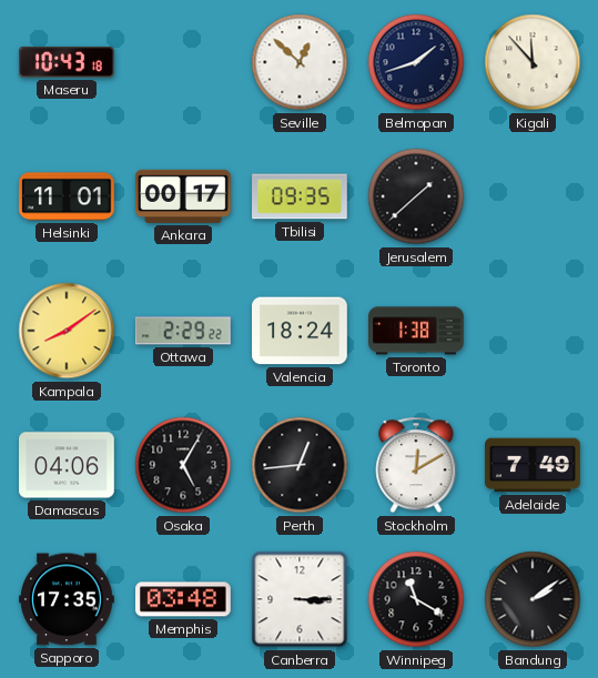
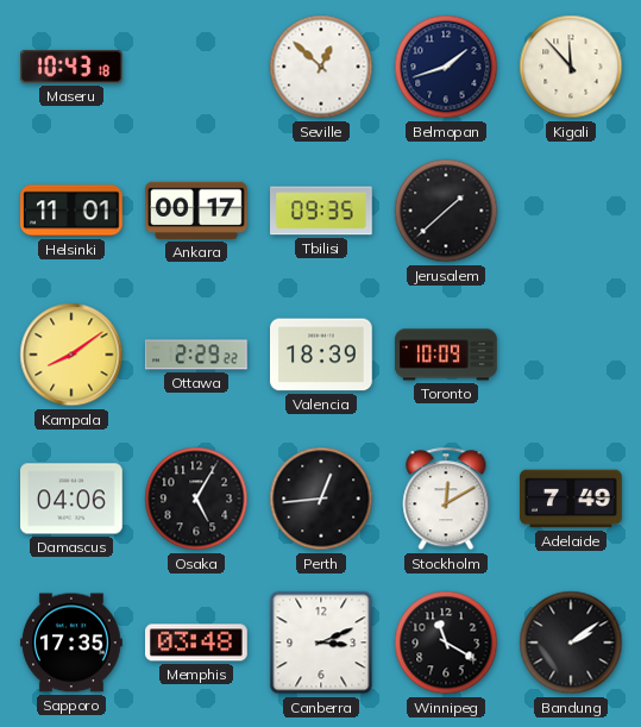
Valencia: 18:24 -> 18:39 (322, 355)
Toronto: 1:38 -> 10:09 (447, 355)
Canberra: 3:15 -> 3:11 (321, 643)
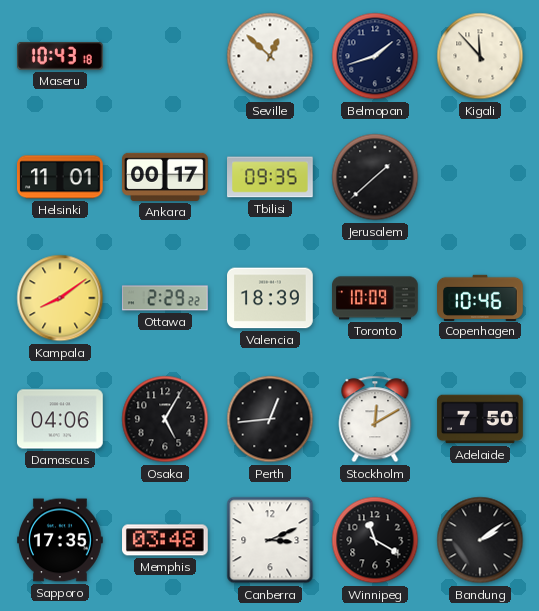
Copenhagen: none -> 10:46 (480, 297)
Adelaide: 7:49 -> 7:50 (480, 419)
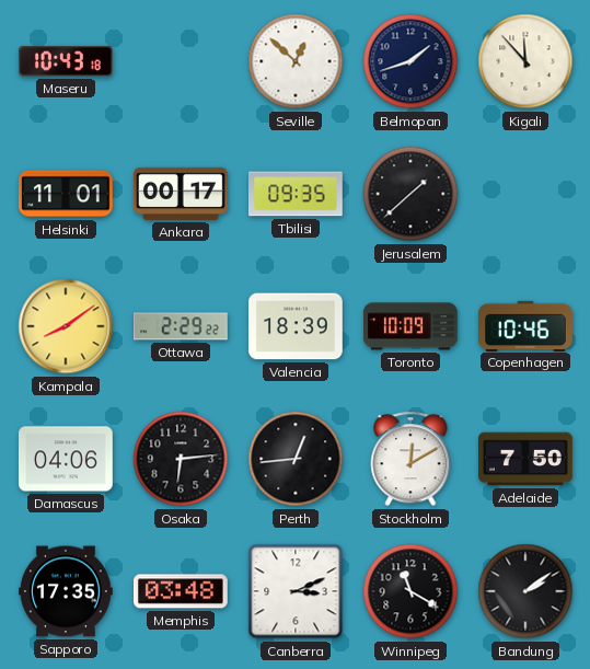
Osaka: 5:05 -> 6:14 (181, 459)
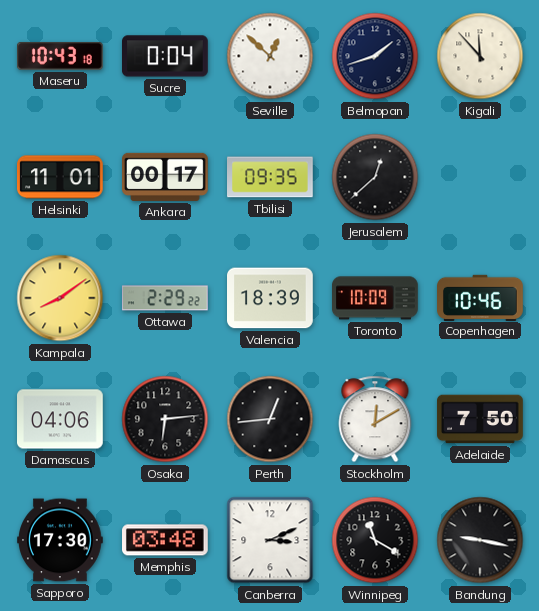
Sucre: none -> 0:04 (166, 56)
Jerusalem: 1:38 -> 12:38 (375, 177)
Sapporo: 17:35 -> 17:30 (61, 540)
Bandung: 2:09 -> 9:17 (480, 540)
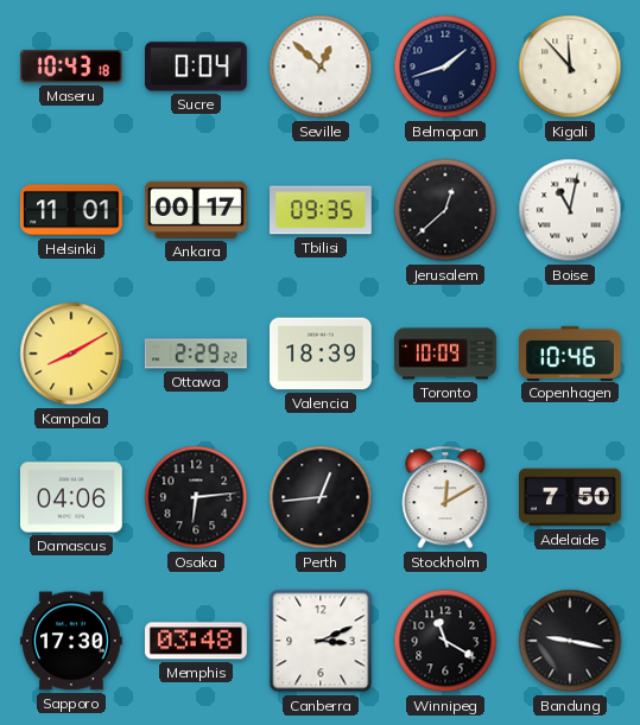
Boise: none -> 11:02 (570, 210)
Kampala: 8:09 -> 8:10 (71, 354)
